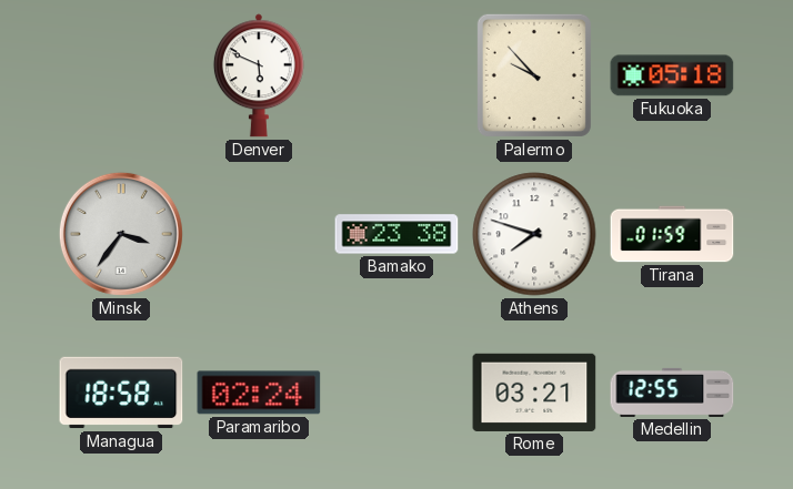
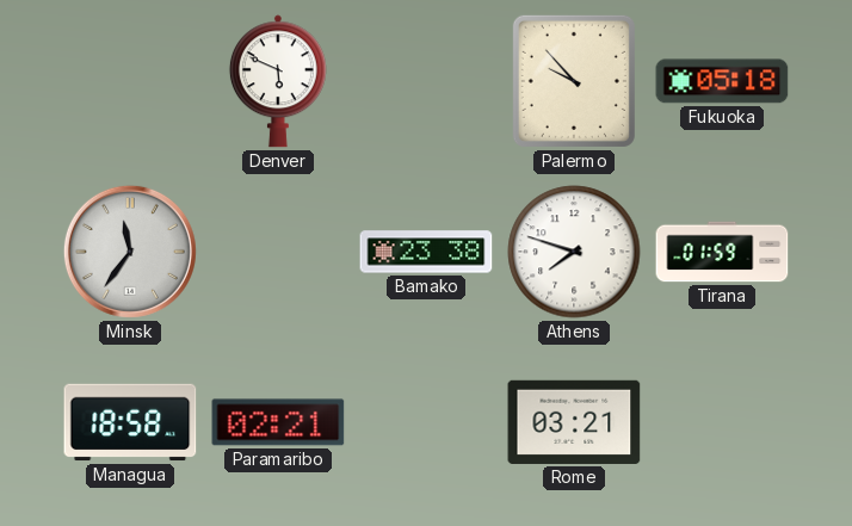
Minsk: 3:36 -> 11:36 (130, 252)
Paramaribo: 02:24 -> 02:21 (278, 422)
Medellin: 12:55 -> none (672, 393)
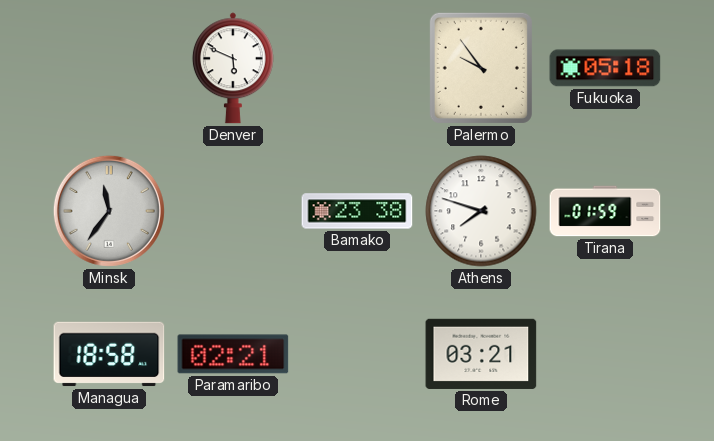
Palermo: 9:53 -> 9:54 (481, 68)
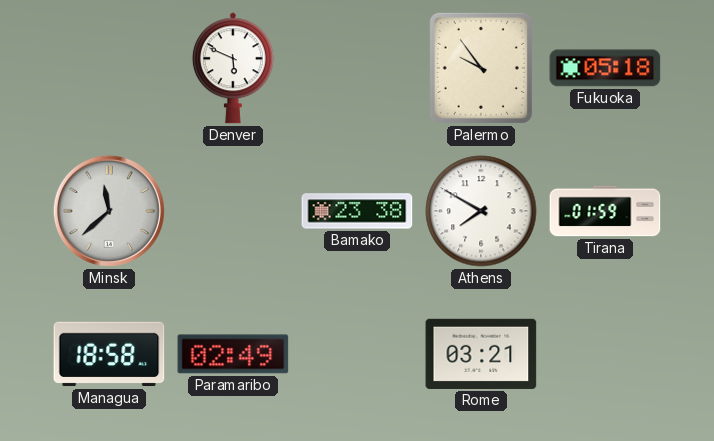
Minsk: 11:36 -> 11:38 (109, 211)
Athens: 7:48 -> 7:50 (481, 211)
Paramaribo: 02:21 -> 02:49 (233, 354)
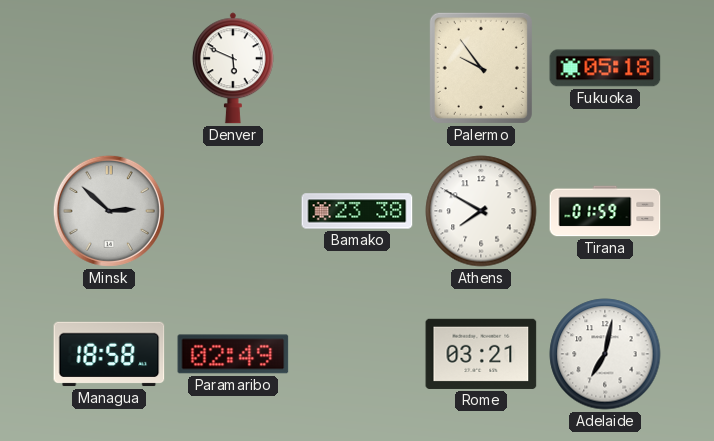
Minsk: 11:38 -> 2:52 (109, 211)
Adelaide: none -> 7:02 (605, 354)
